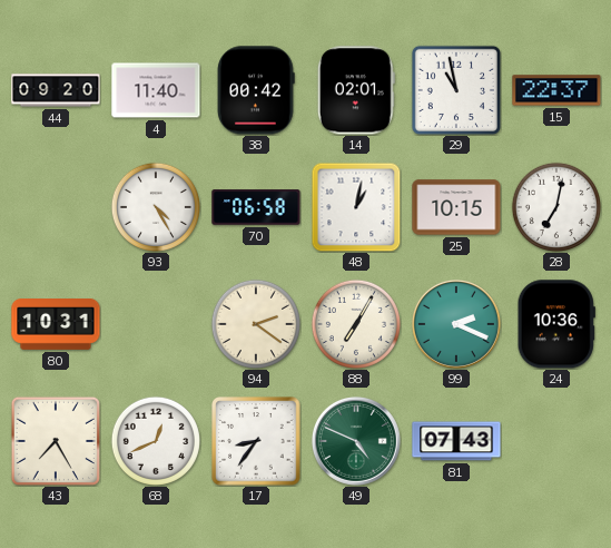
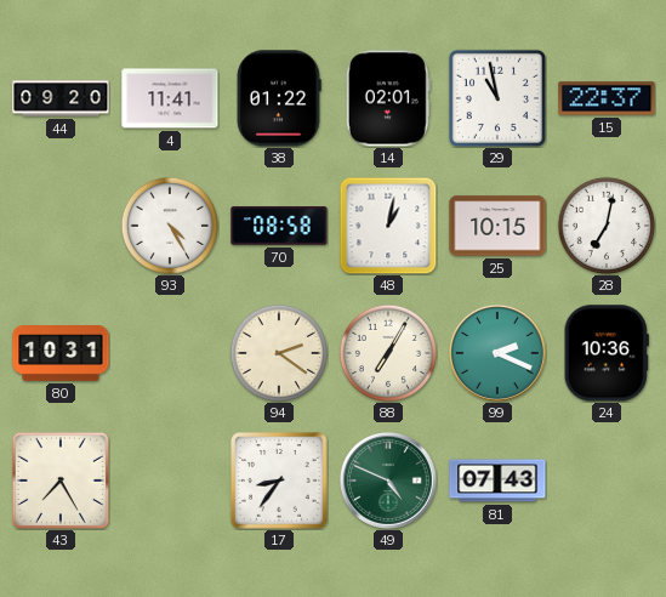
4: 11:40 -> 11:41 (170, 98)
38: 00:42 -> 01:22 (279, 98)
70: 06:58 -> 08:58 (279, 226)
68: 12:41 -> none (156, 441)
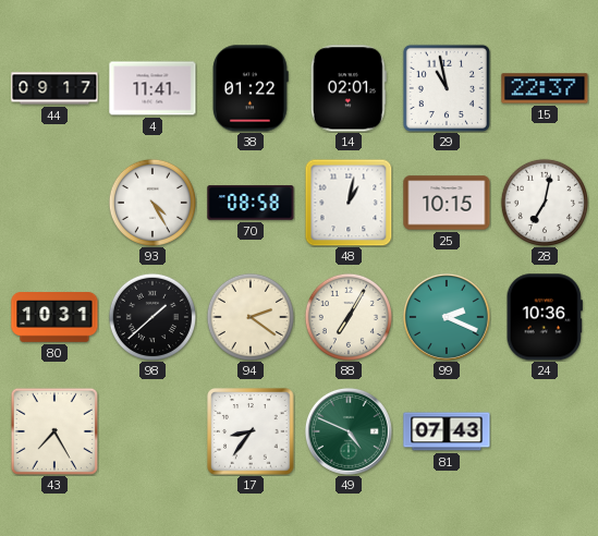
44: 09:20 -> 09:17 (54, 88)
98: none -> 1:38 (152, 317)
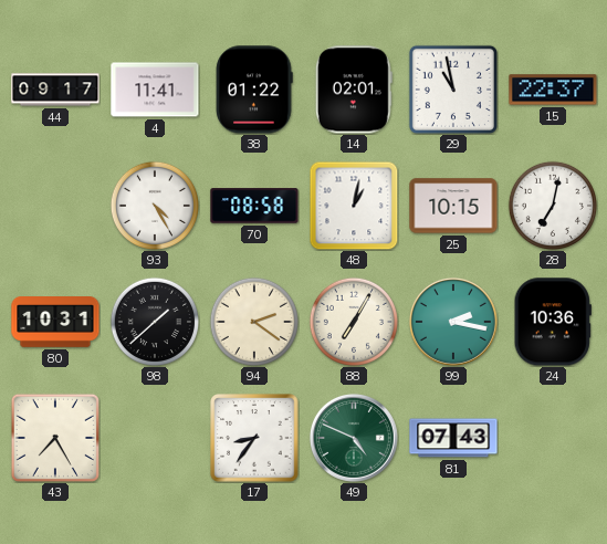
99: 2:19 -> 2:17 (453, 322)
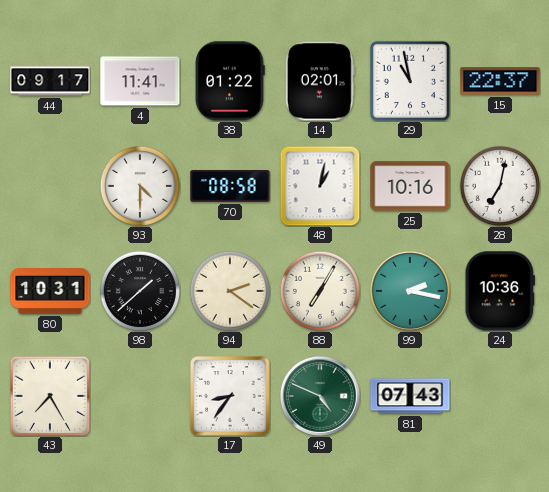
93: 4:25 -> 4:30 (140, 186)
25: 10:15 -> 10:16 (410, 186)
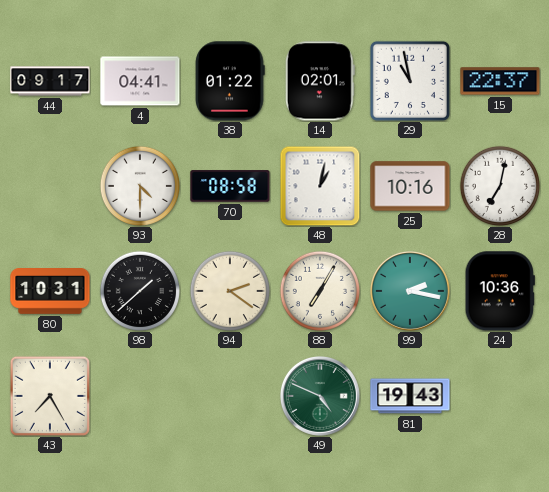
4: 11:41 -> 04:41 (140, 81)
17: 8:36 -> none (230, 396)
81: 07:43 -> 19:43 (410, 396)
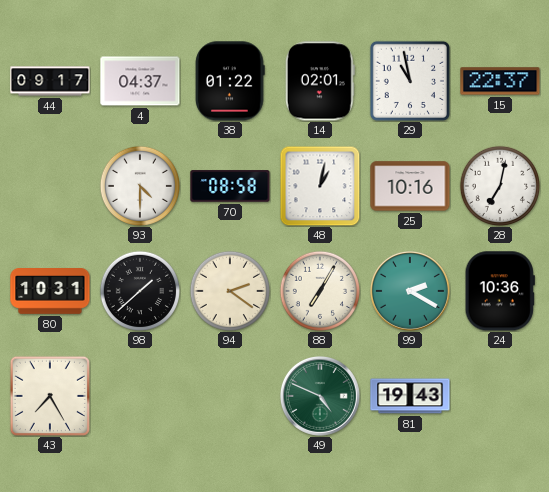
4: 04:41 -> 04:37 (140, 81)
99: 2:17 -> 2:20 (410, 291)
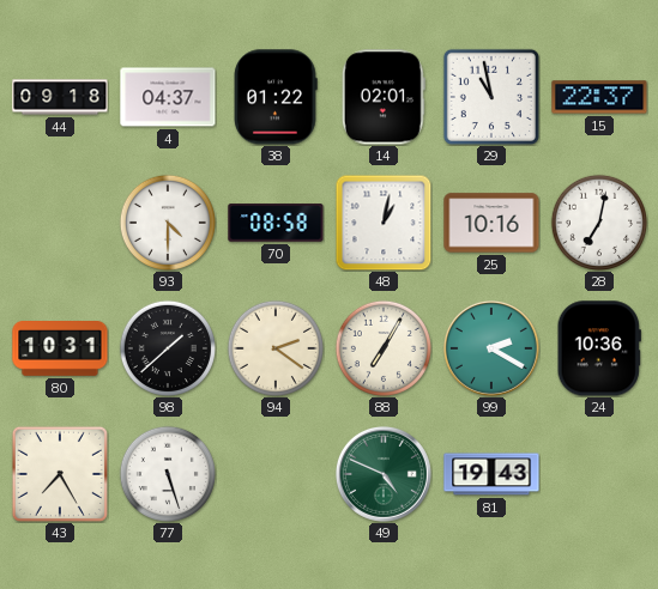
44: 09:17 -> 09:18 (60, 97)
77: none -> 5:27 (168, 474)
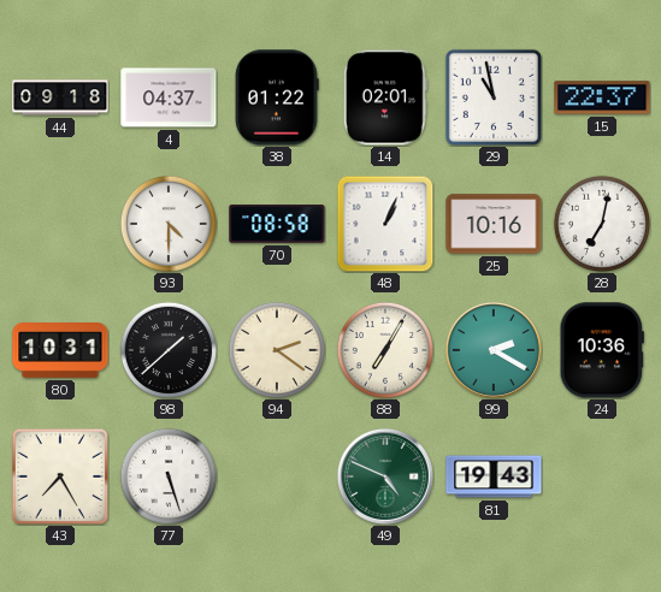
48: 1:02 -> 1:04 (385, 224)
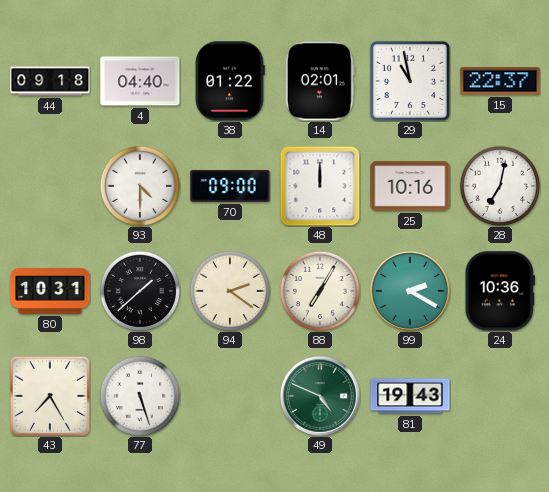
4: 04:37 -> 04:40 (140, 81)
70: 08:58 -> 09:00 (230, 186)
48: 1:04 -> 12:00 (320, 186)
